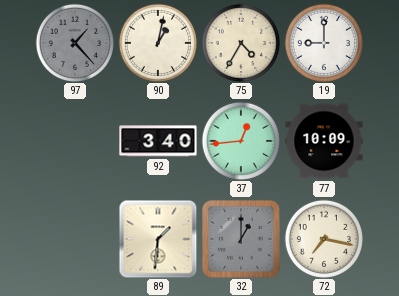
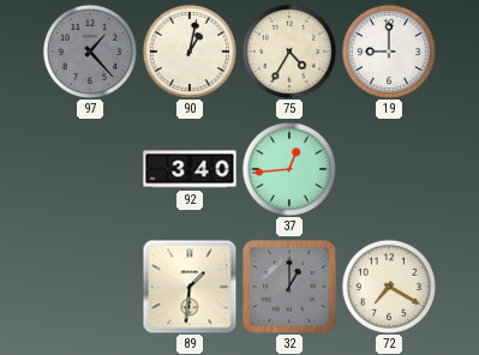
77: 10:09 -> none (324, 141)
72: 7:17 -> 7:20 (389, 287)
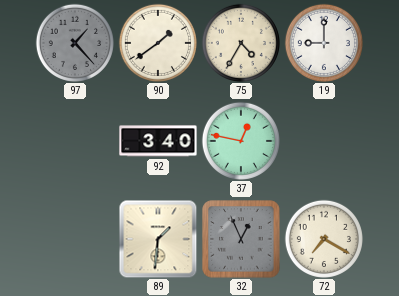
90: 1:02 -> 1:39 (158, 43)
37: 12:44 -> 12:47 (241, 141)
32: 1:00 -> 12:56 (241, 239)
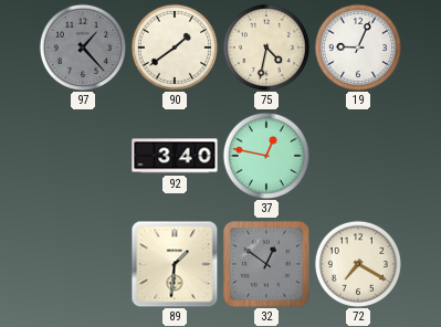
75: 4:35 -> 4:32 (266, 48)
19: 9:00 -> 9:04 (358, 48)
32: 12:56 -> 12:51 (266, 264)
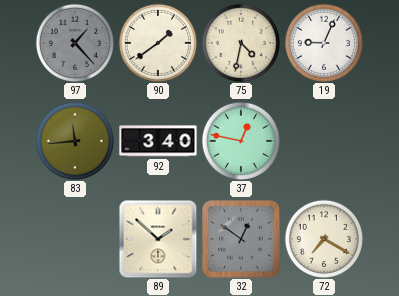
83: none -> 11:44 (75, 141)
89: 1:31 -> 1:52 (158, 239)
